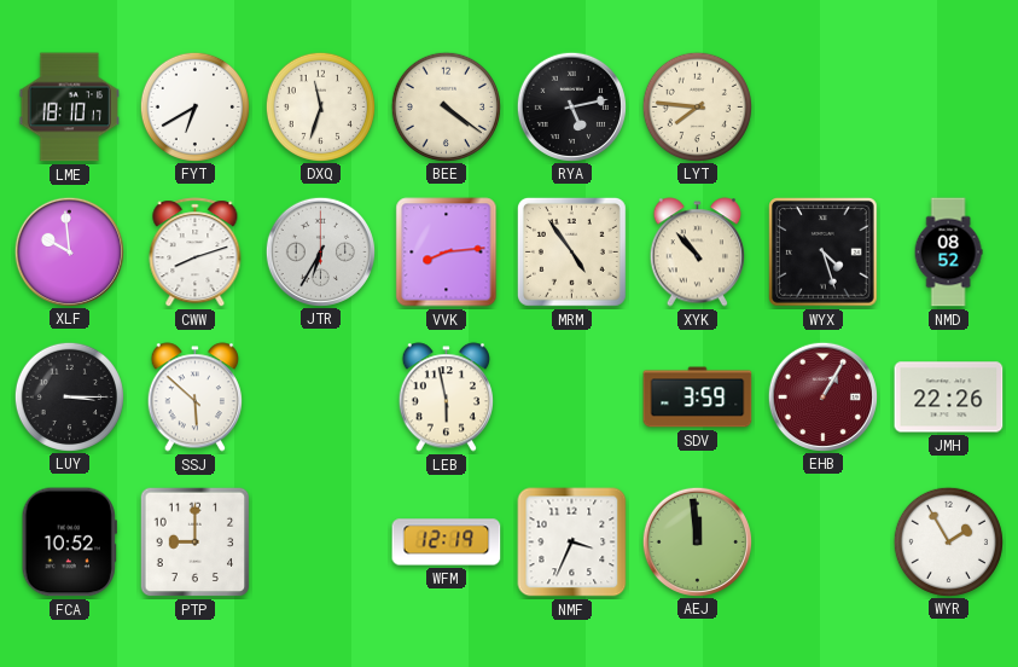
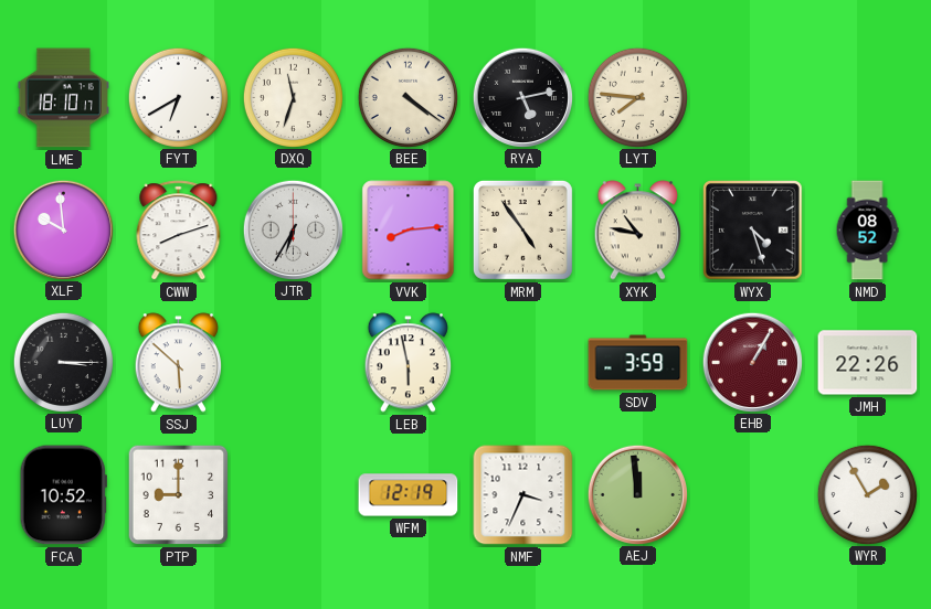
XYK: 10:53 -> 10:47 (637, 231)
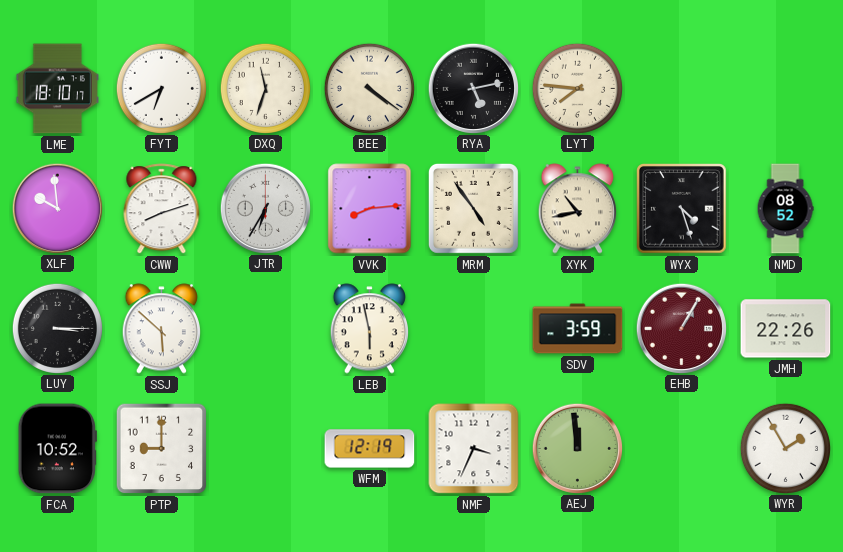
XYK: 10:47 -> 10:43 (577, 209)
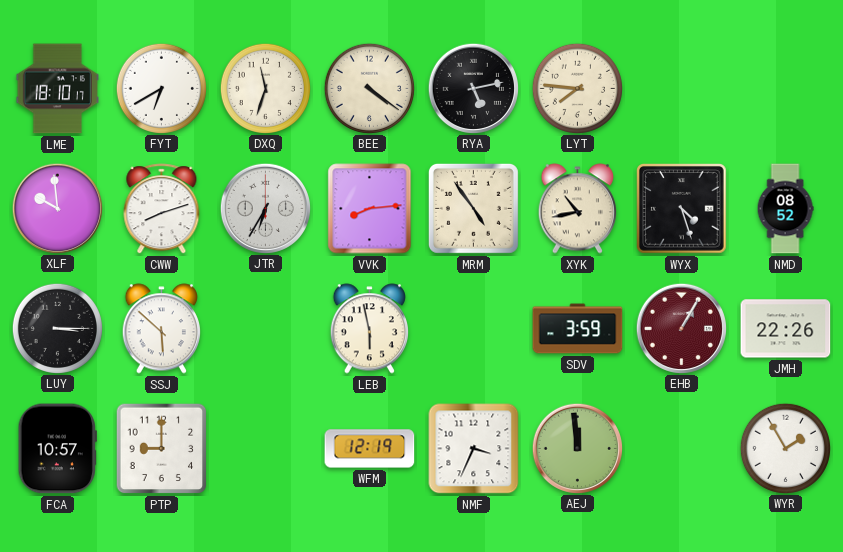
FCA: 10:52 -> 10:57 (57, 449)
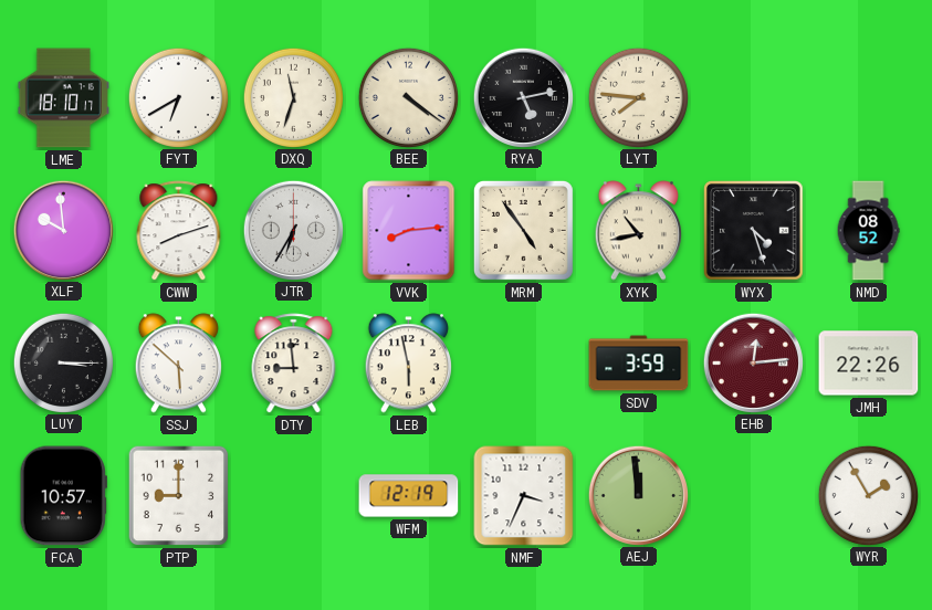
DTY: none -> 8:59 (294, 364)
EHB: 1:05 -> 12:14 (753, 362)
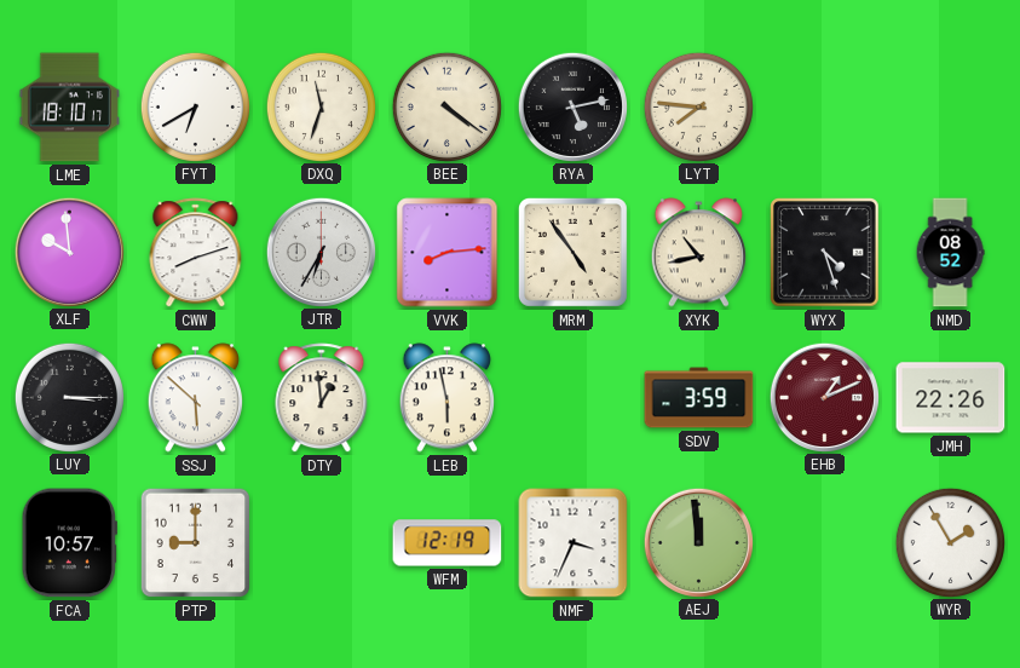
DTY: 8:59 -> 12:59 (322, 398)
EHB: 12:14 -> 1:11 (824, 397)
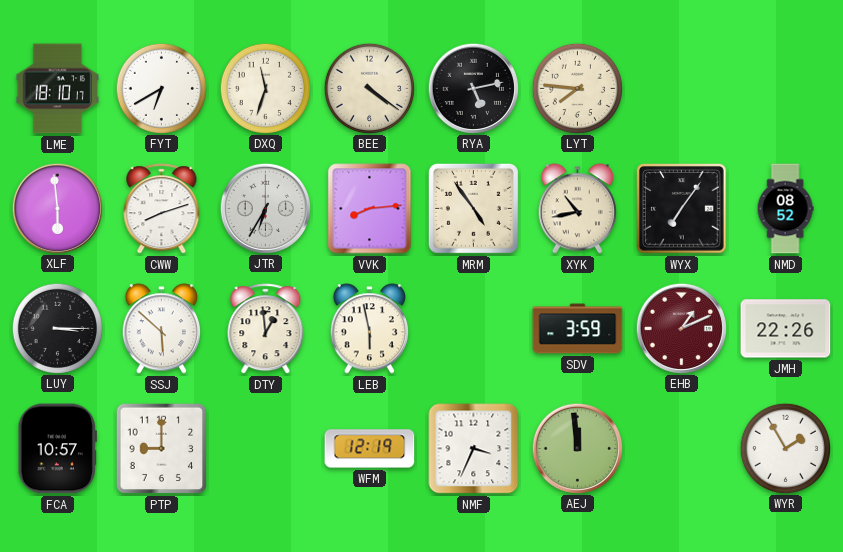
XLF: 9:59 -> 5:59 (57, 208)
WYX: 4:27 -> 7:06 (682, 209)
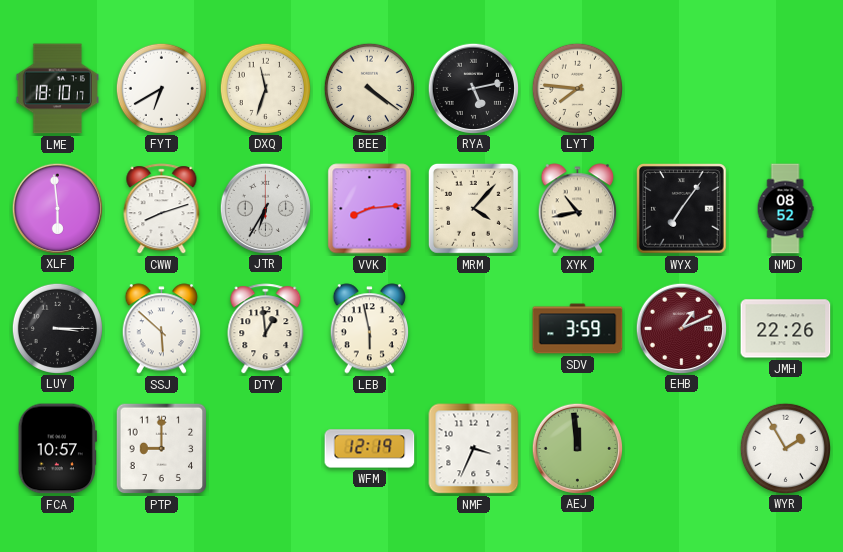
MRM: 4:54 -> 4:07 (473, 208)
